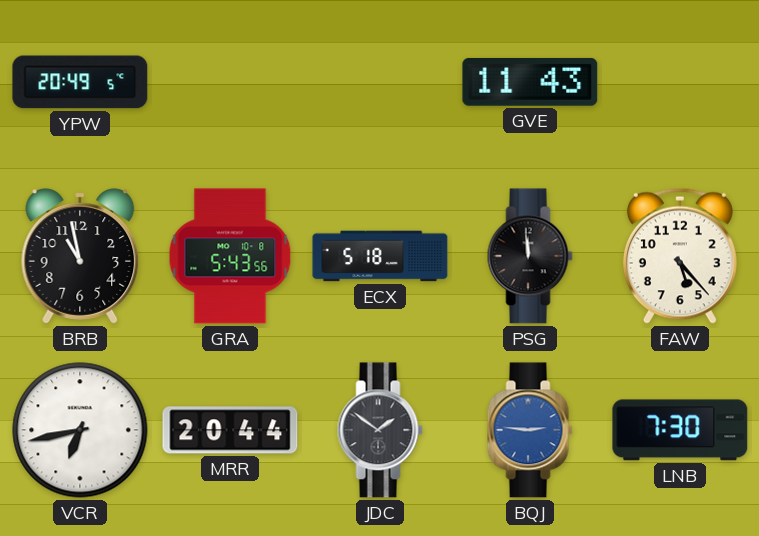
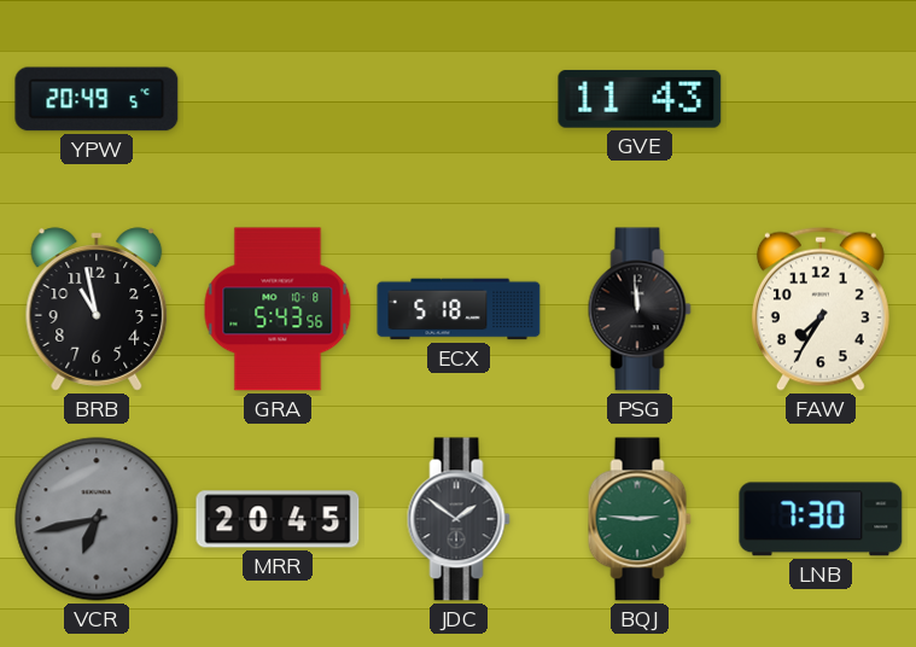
FAW: 5:23 -> 7:35 (821, 309)
VCR dial: white -> grey (97, 519)
MRR: 20:44 -> 20:45 (278, 519)
BQJ dial: blue -> green (640, 519)
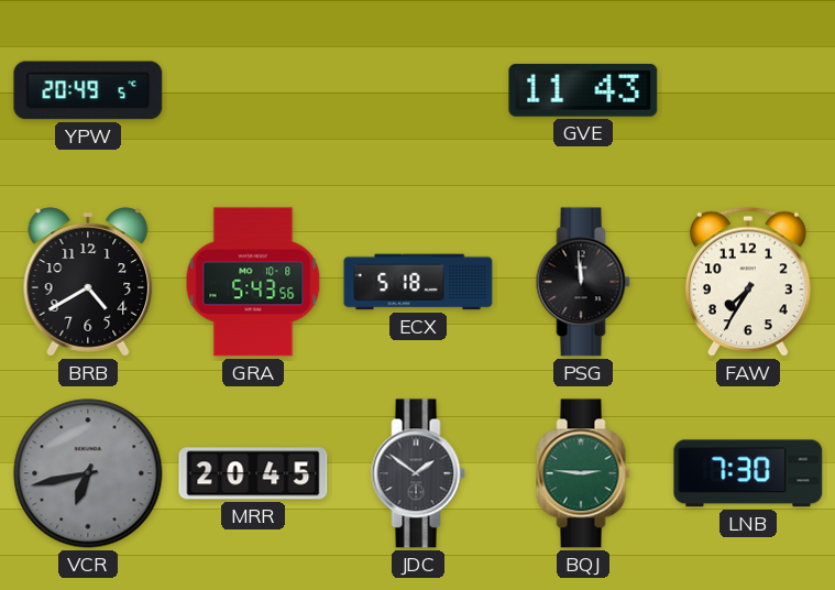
BRB: 10:58 -> 4:40 (88, 282)
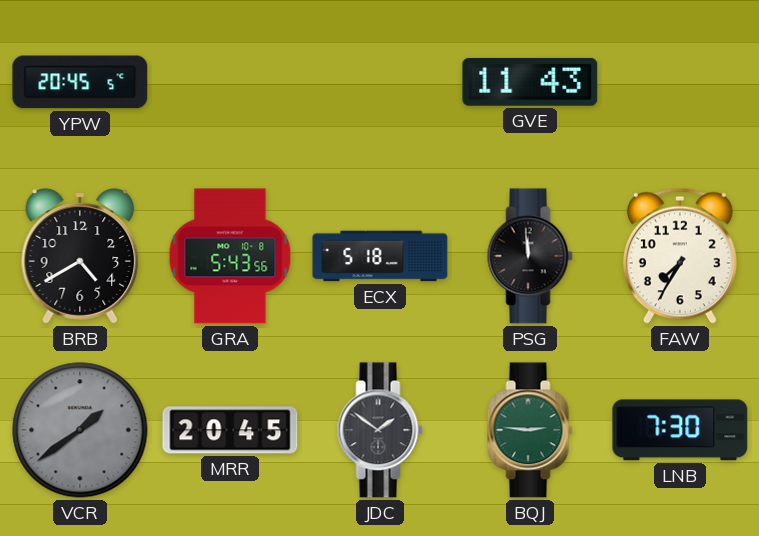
YPW: 20:49 -> 20:45 (80, 82)
VCR: 6:43 -> 1:39 (80, 430)
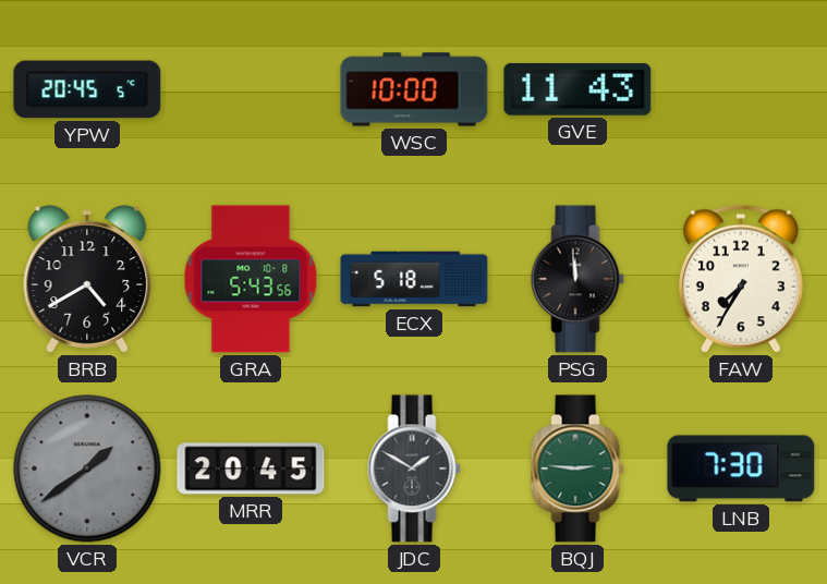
WSC: none -> 10:00 (414, 89)
JDC: 1:51 -> 1:50 (414, 469)
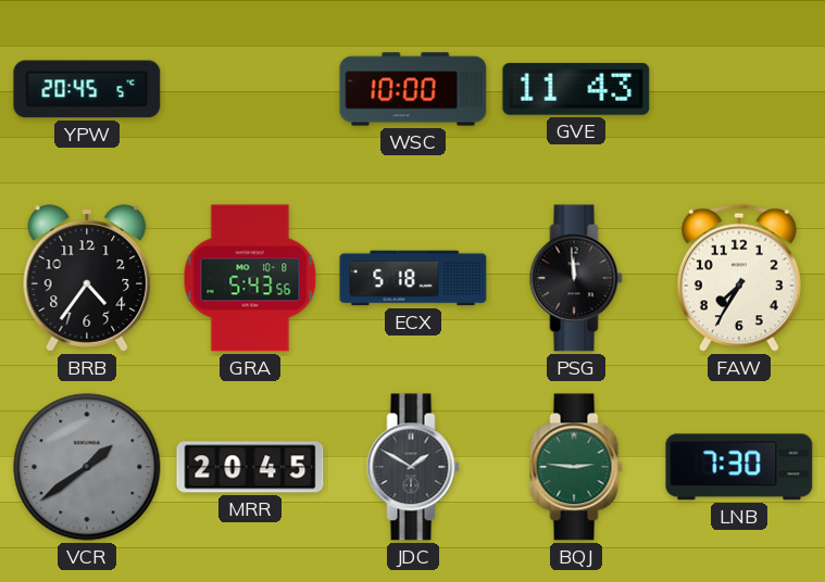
BRB: 4:40 -> 4:36 (87, 278)
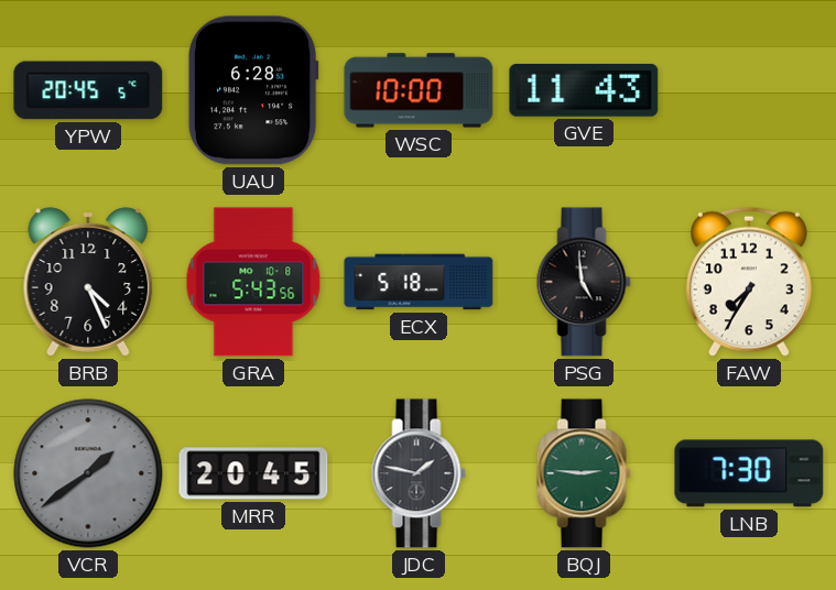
UAU: none -> 6:28 (253, 90)
BRB: 4:36 -> 4:26 (88, 282)
PSG: 11:59 -> 4:59 (584, 282)
JDC: 1:50 -> 1:47 (419, 473)
